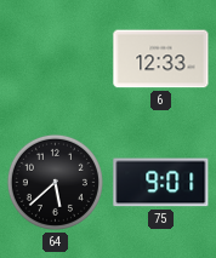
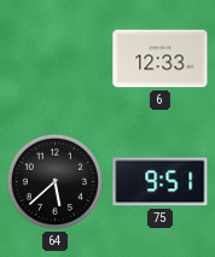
75: 9:01 -> 9:51 (161, 182)
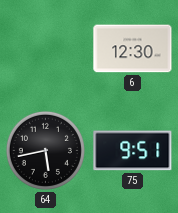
6: 12:33 -> 12:30 (133, 49)
64: 5:38 -> 5:43 (45, 150)
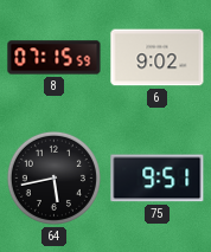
8: none -> 07:15 (55, 58)
6: 12:30 -> 9:02 (158, 58)
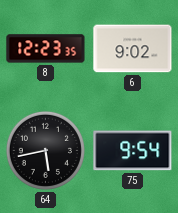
8: 07:15 -> 12:23 (46, 49)
75: 9:51 -> 9:54 (133, 151)
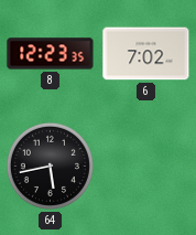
6: 9:02 -> 7:02 (146, 54)
75: 9:54 -> none (133, 151)
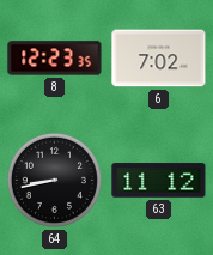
64: 5:43 -> 8:43 (54, 180)
63: none -> 11:12 (159, 181)
